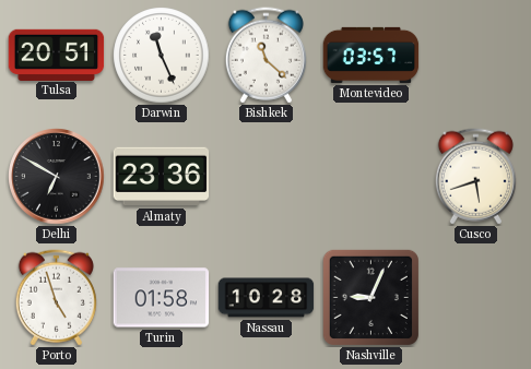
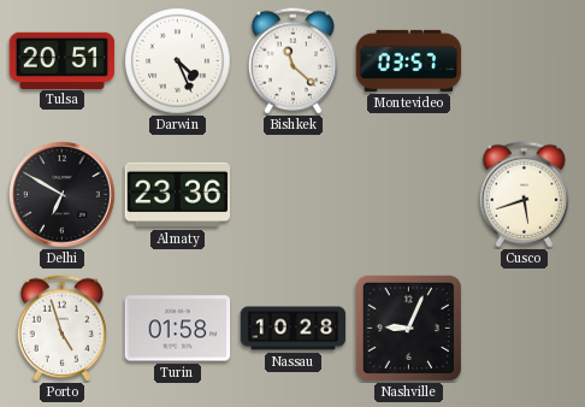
Darwin: 11:26 -> 4:26 (178, 61)
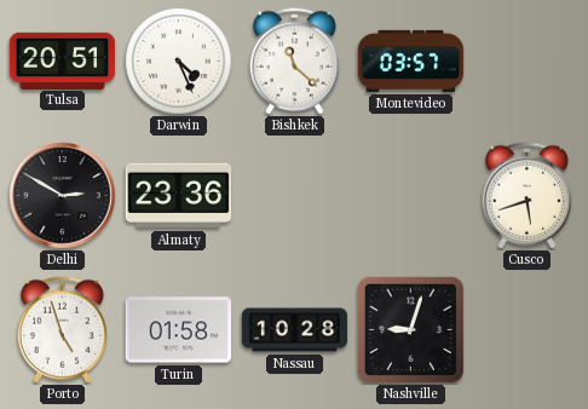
Delhi: 6:50 -> 2:50 (63, 196)
Nashville: 9:04 -> 9:03 (410, 329)
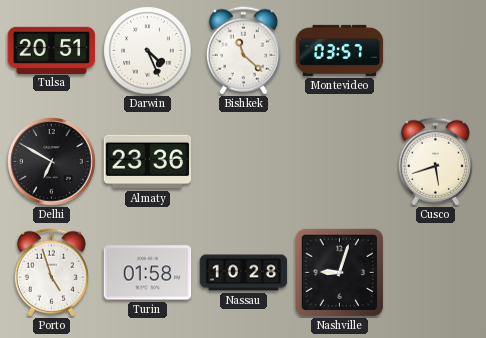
Delhi: 2:50 -> 6:50 (52, 162)
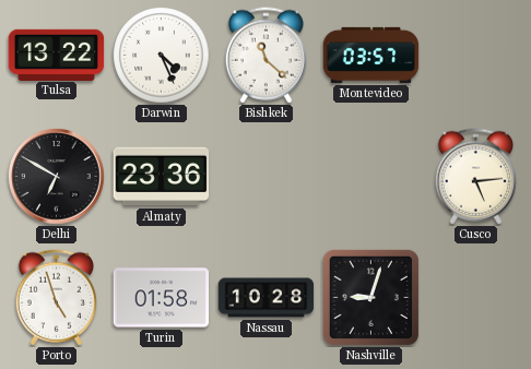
Tulsa: 20:51 -> 13:22 (57, 55)
Cusco: 5:42 -> 5:14 (475, 177)
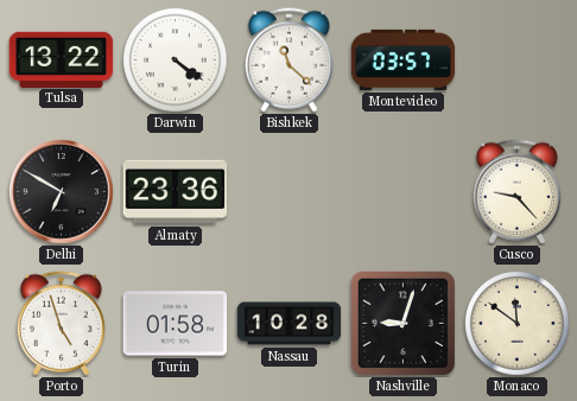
Darwin: 4:26 -> 4:21 (176, 61)
Cusco: 5:14 -> 9:23 (516, 192)
Monaco: none -> 11:51 (518, 324)
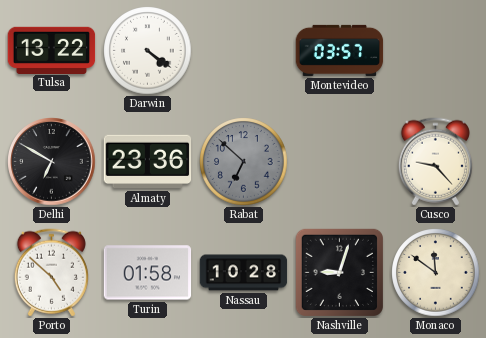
Bishkek: 11:22 -> none (288, 61)
Rabat: none -> 6:52 (244, 162)
Porto: 4:57 -> 4:52 (51, 273)
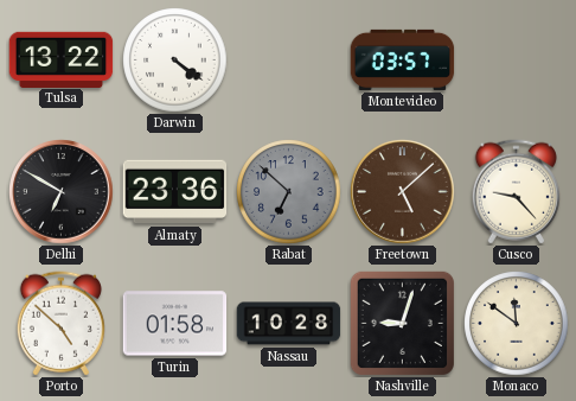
Freetown: none -> 5:08 (403, 192)
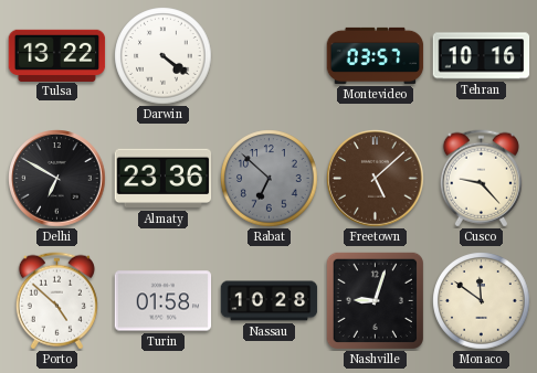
Tehran: none -> 10:16 (482, 56)
